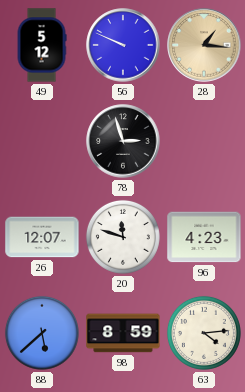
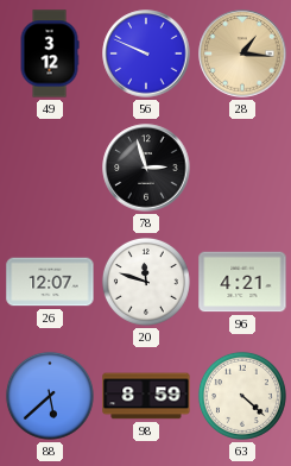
49: 5:12 -> 3:12 (50, 53)
96: 4:23 -> 4:21 (242, 282)
63: 4:14 -> 4:22 (242, 396)
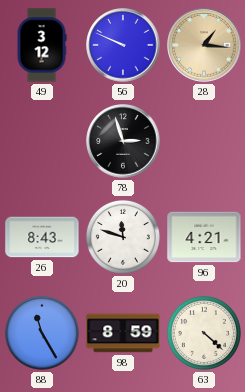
26: 12:07 -> 8:43 (42, 237)
88: 5:38 -> 11:25 (42, 333)
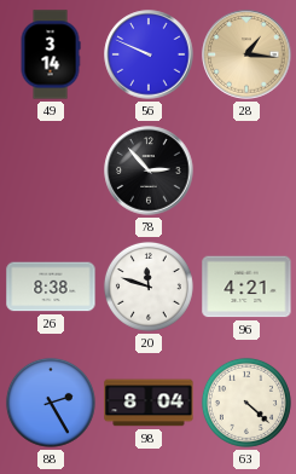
49: 3:12 -> 3:14 (51, 54)
78: 2:57 -> 2:53 (149, 170)
26: 8:43 -> 8:38 (51, 287)
88: 11:25 -> 2:25 (51, 403)
98: 8:59 -> 8:04 (149, 403)
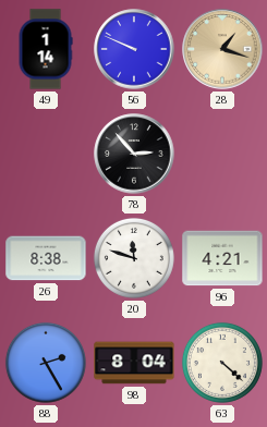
49: 3:14 -> 1:14 (46, 49)
28: 1:16 -> 1:18 (222, 49)
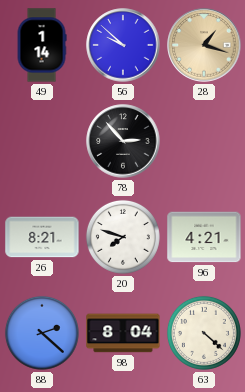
56: 9:49 -> 9:52 (123, 45)
26: 8:38 -> 8:21 (42, 237)
20: 11:48 -> 7:48 (123, 237)
88: 2:25 -> 2:22 (42, 333)
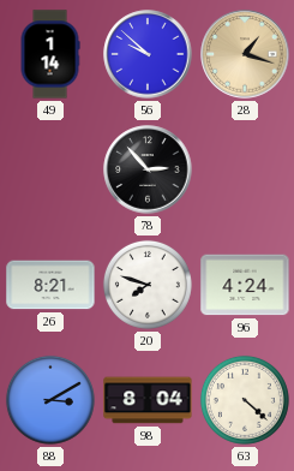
96: 4:21 -> 4:24 (245, 285)
88: 2:22 -> 3:10 (50, 400)
